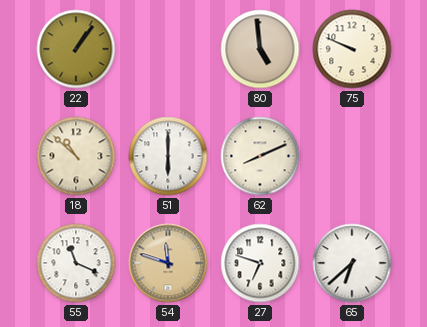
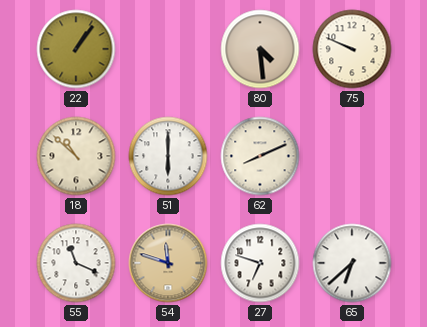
80: 4:59 -> 4:29 (260, 49)
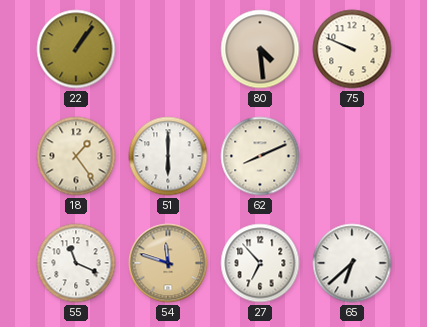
18: 10:52 -> 1:24 (76, 156)
27: 6:48 -> 6:53 (260, 263)
